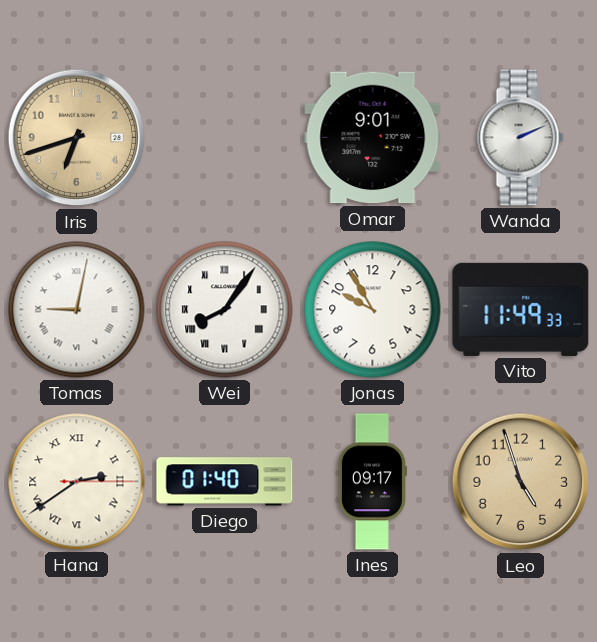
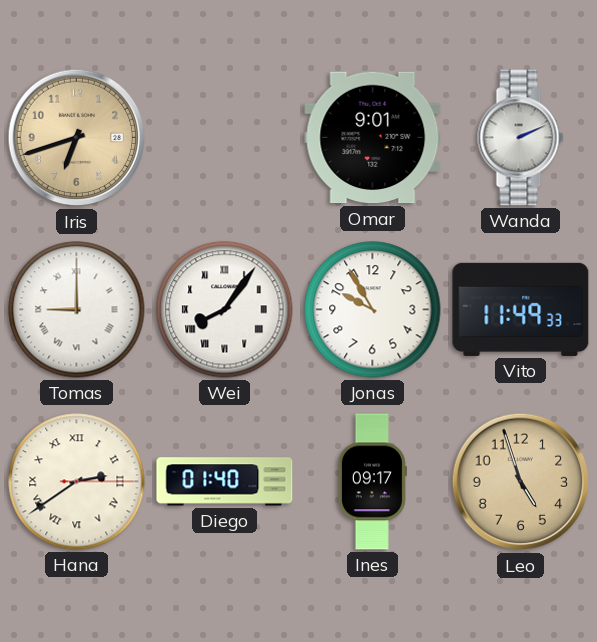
Tomas: 9:02 -> 9:00 (77, 310)
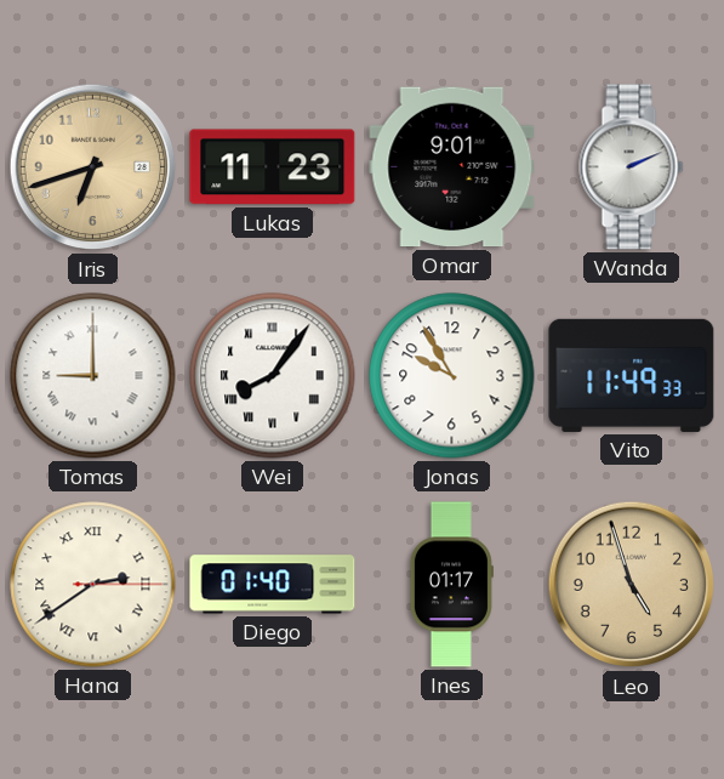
Lukas: none -> 11:23 (273, 167)
Ines: 09:17 -> 01:17 (451, 585)
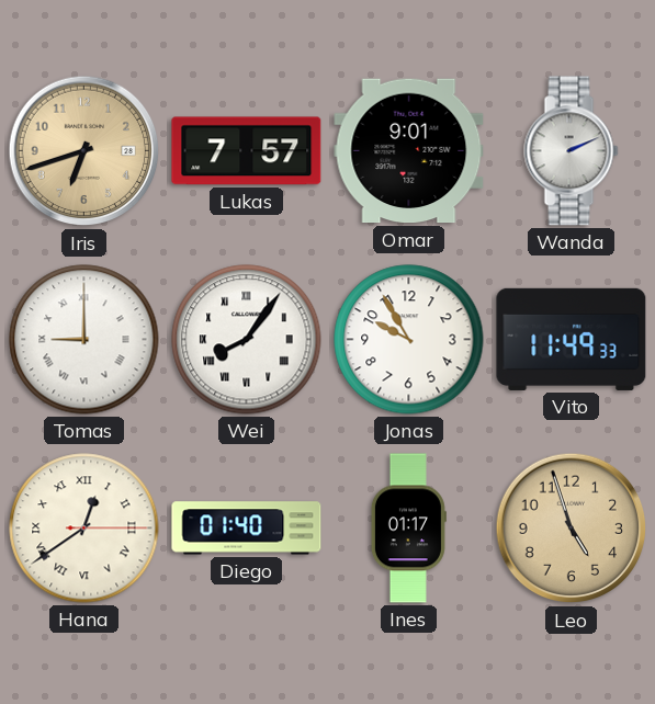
Lukas: 11:23 -> 7:57 (247, 151)
Hana: 2:39 -> 12:39 (84, 529)
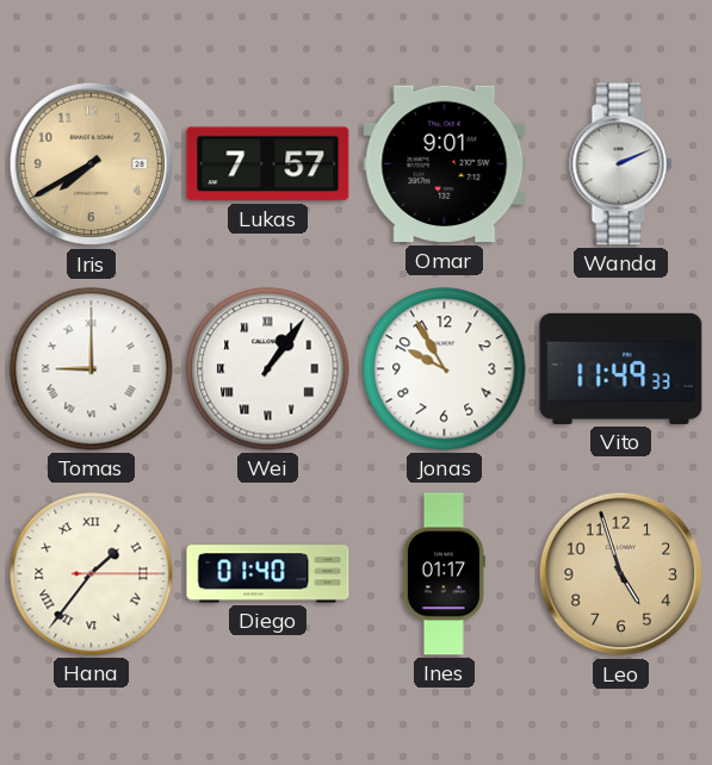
Iris: 6:42 -> 7:40 (92, 164)
Wei: 8:06 -> 1:06 (268, 369)
Hana: 12:39 -> 1:36 (92, 574)
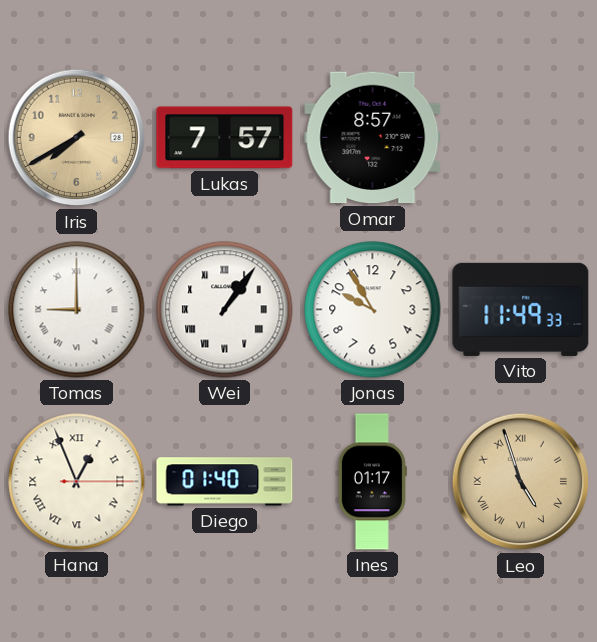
Omar: 9:01 -> 8:57 (373, 138)
Wanda: 2:11 -> none (621, 164)
Hana: 1:36 -> 12:56 (77, 482)
Leo numerals: Arabic -> Roman (521, 482)
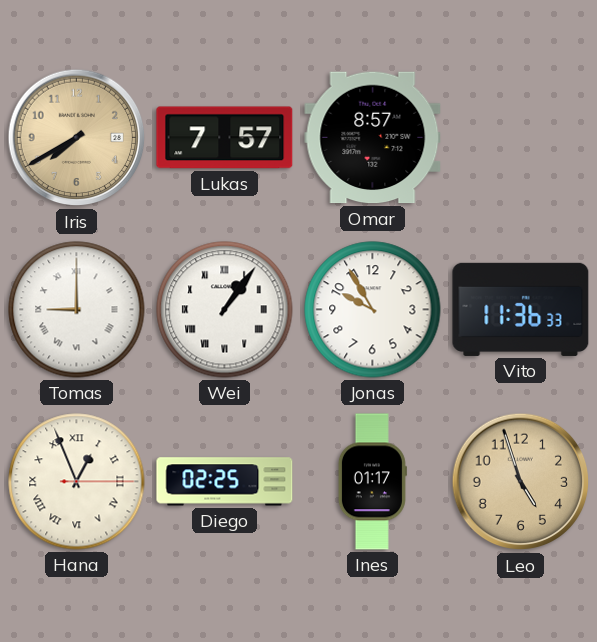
Vito: 11:49 -> 11:36 (521, 309)
Diego: 01:40 -> 02:25 (225, 482)
Leo numerals: Roman -> Arabic (521, 482)
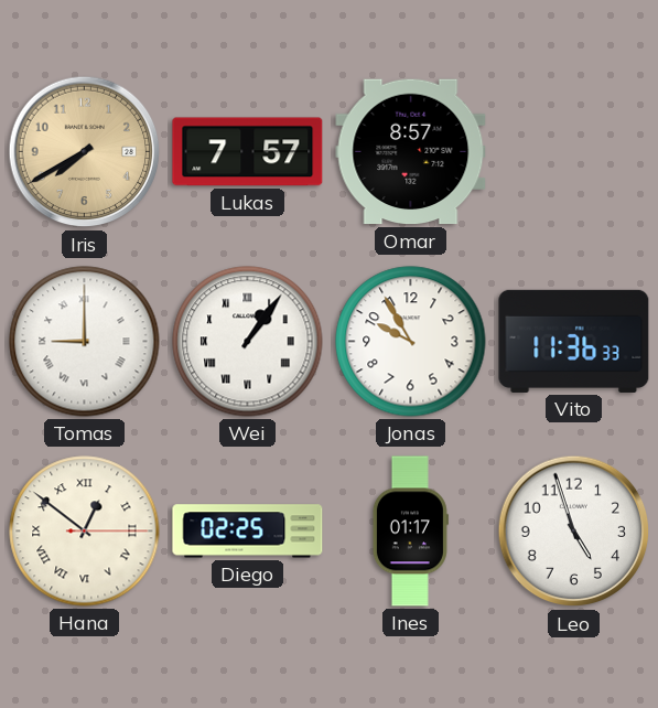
Hana: 12:56 -> 12:51 (85, 532)
Leo dial: champagne -> white (574, 532)
